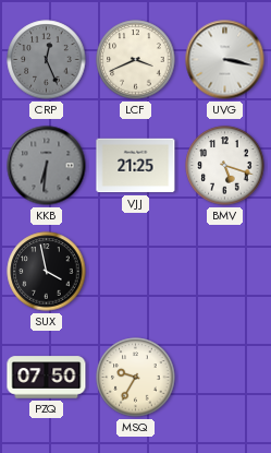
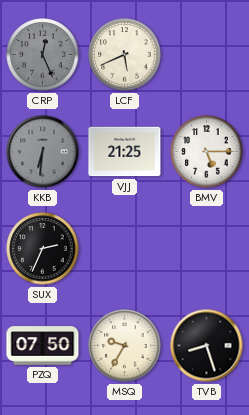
LCF: 3:41 -> 5:41 (125, 55)
UVG: 3:17 -> none (225, 60)
BMV: 5:18 -> 5:15 (207, 152)
SUX: 3:58 -> 2:34 (43, 249)
TVB: none -> 8:27 (207, 346)
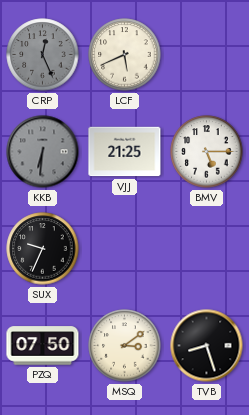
SUX: 2:34 -> 9:34 (43, 249)
MSQ: 9:35 -> 3:09 (125, 346)
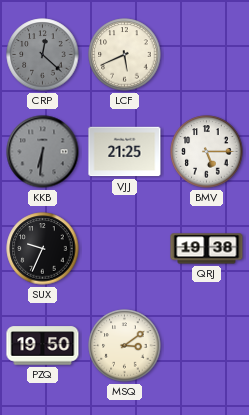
CRP: 12:26 -> 12:22 (43, 55)
QRJ: none -> 19:38 (207, 249)
PZQ: 07:50 -> 19:50 (43, 346)
TVB: 8:27 -> none (207, 346)
